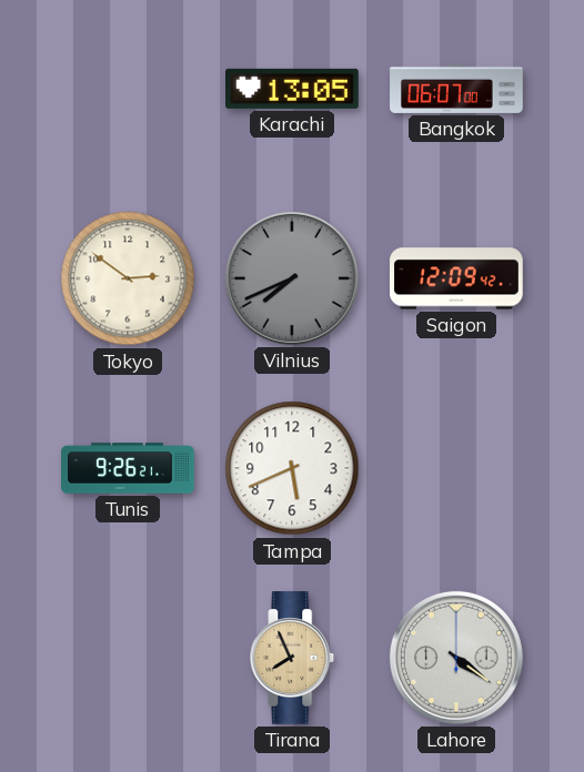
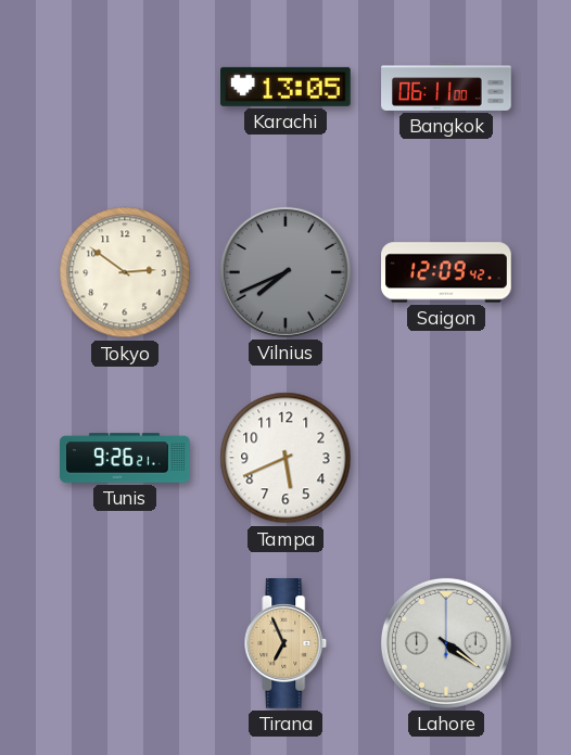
Bangkok: 06:07 -> 06:11 (446, 87)
Tirana: 7:56 -> 6:56 (285, 644)
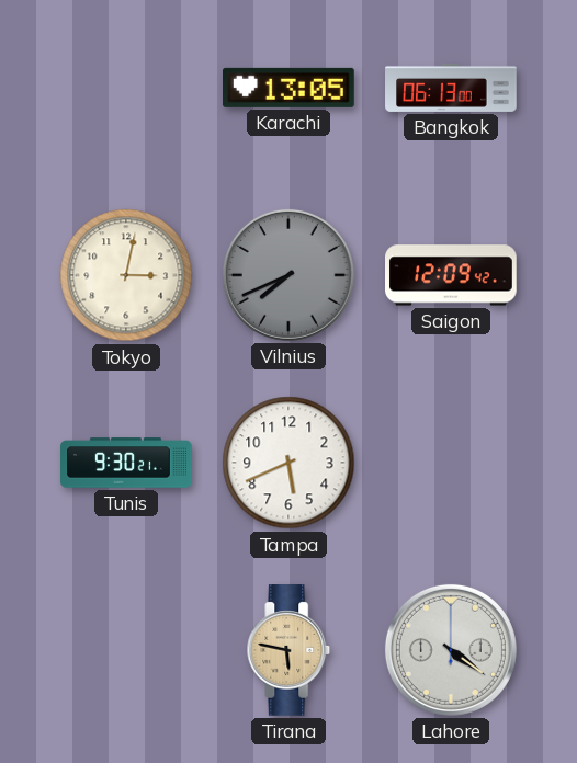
Bangkok: 06:11 -> 06:13 (451, 88)
Tokyo: 2:51 -> 3:02 (126, 275)
Tunis: 9:26 -> 9:30 (126, 463)
Tirana: 6:56 -> 5:47 (288, 651)
